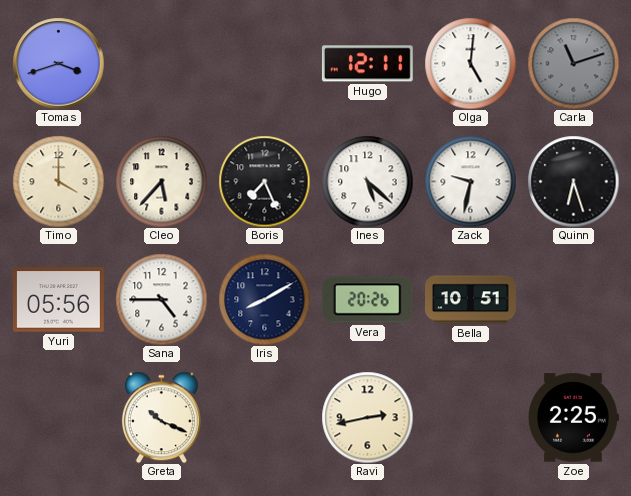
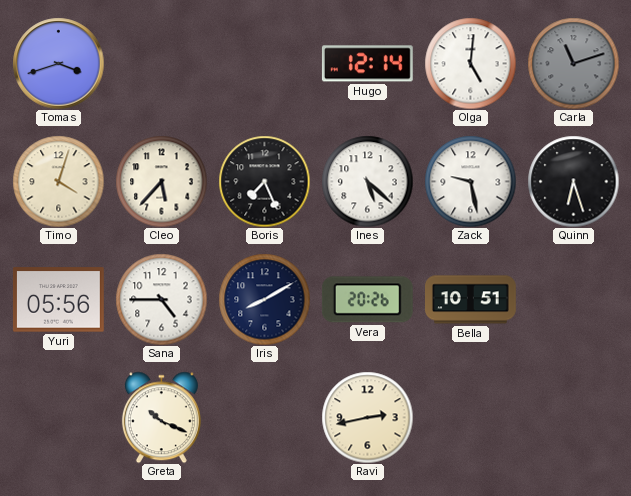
Hugo: 12:11 -> 12:14 (367, 64)
Timo: 4:00 -> 4:03 (58, 181)
Zack: 9:32 -> 9:28 (470, 181)
Zoe: 2:25 -> none (573, 418)
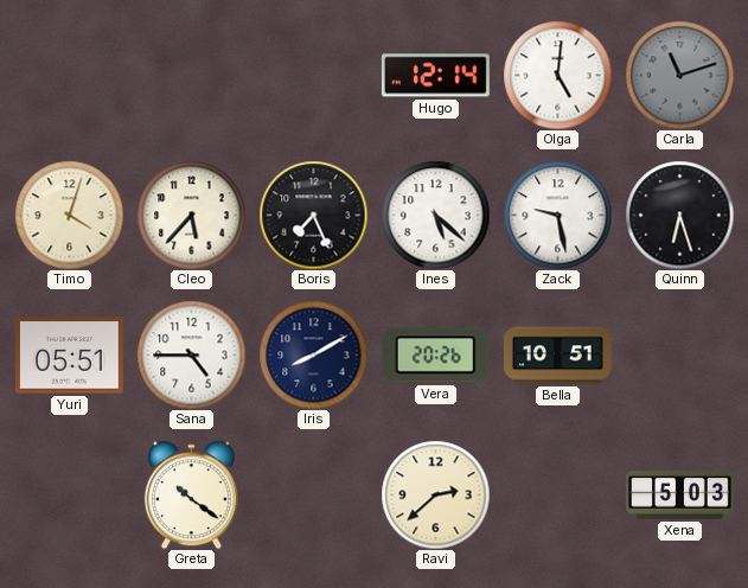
Tomas: 3:42 -> none (58, 63)
Yuri: 05:56 -> 05:51 (69, 356)
Greta: 10:19 -> 10:21 (191, 494)
Ravi: 2:43 -> 2:38 (435, 494)
Xena: none -> 5:03 (680, 496)
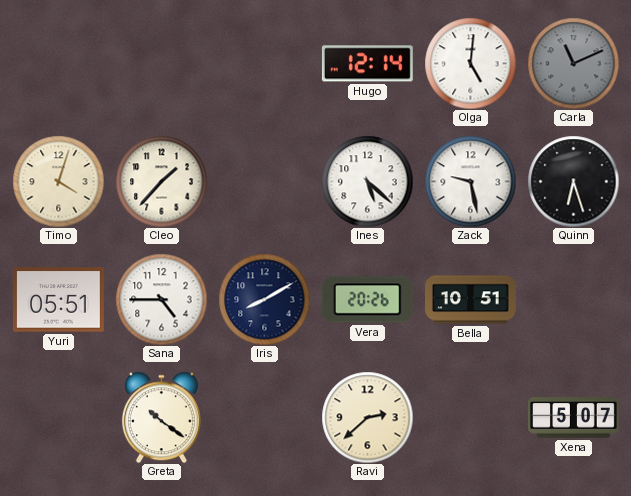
Carla: 11:12 -> 11:11 (573, 63)
Cleo: 5:37 -> 1:37 (161, 181)
Boris: 7:26 -> none (313, 215)
Xena: 5:03 -> 5:07 (574, 418)
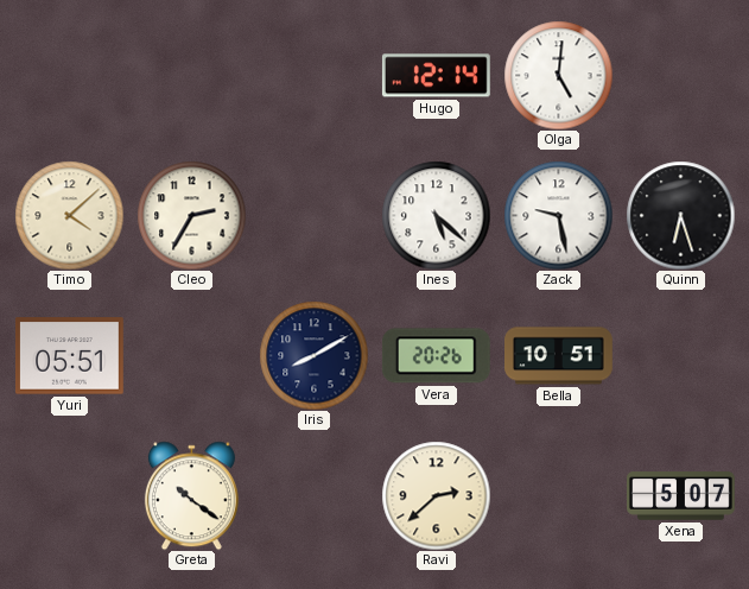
Carla: 11:11 -> none (573, 63)
Timo: 4:03 -> 4:08 (69, 215)
Cleo: 1:37 -> 2:35 (191, 215)
Sana: 4:45 -> none (161, 299)
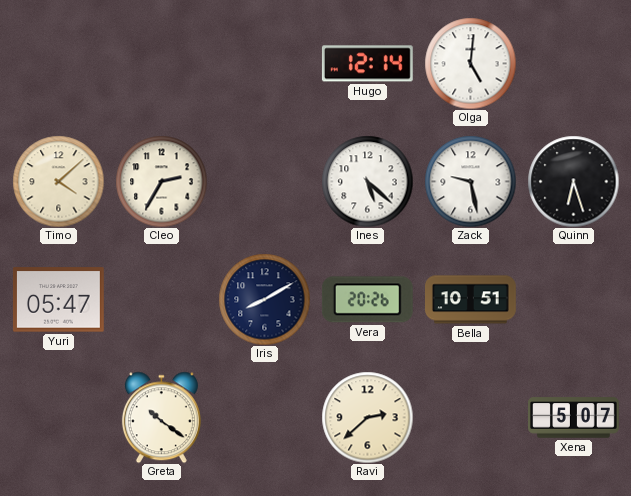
Yuri: 05:51 -> 05:47 (58, 300)
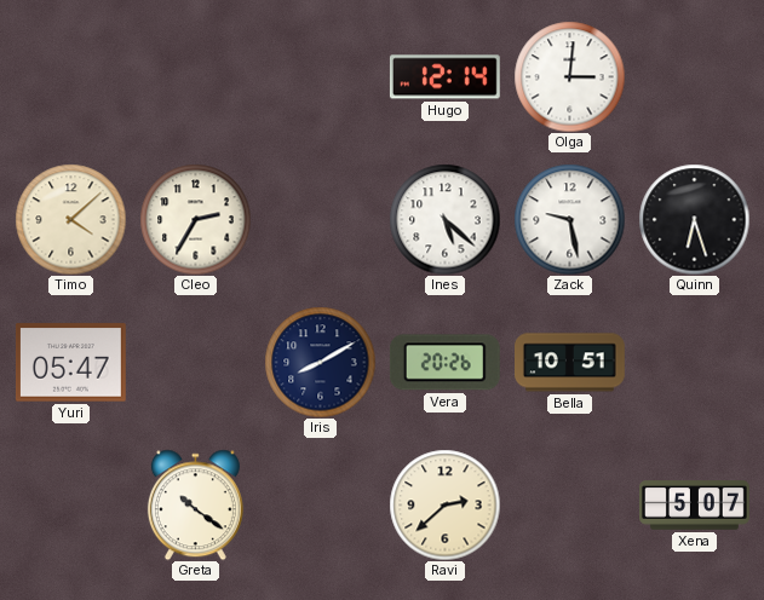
Olga: 5:01 -> 3:01 (569, 76)
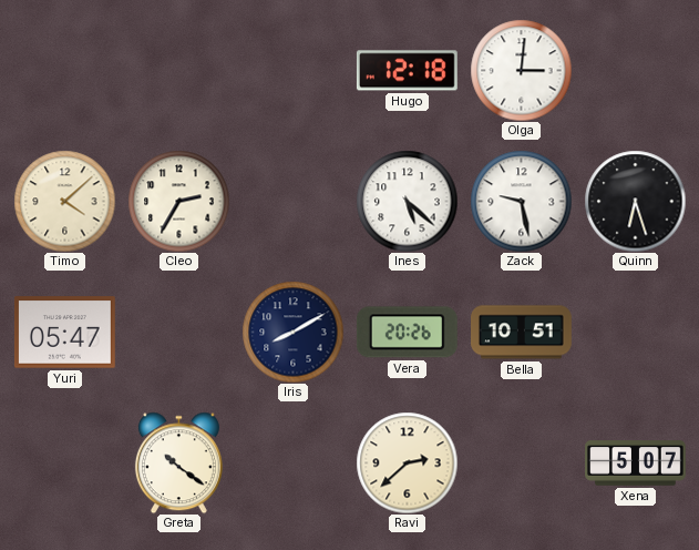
Hugo: 12:14 -> 12:18 (407, 71)
